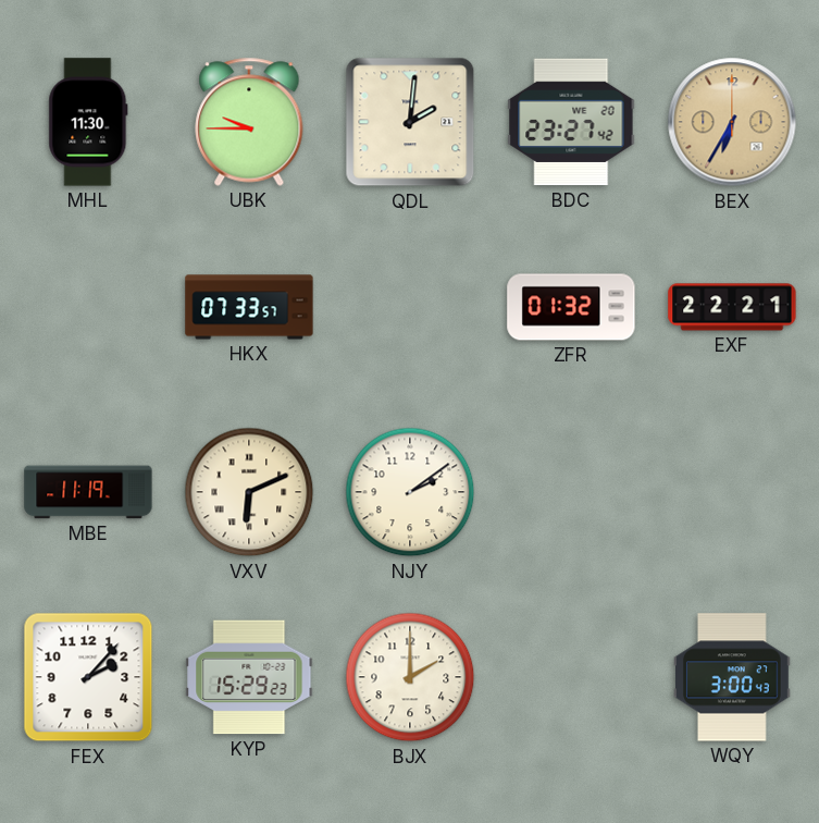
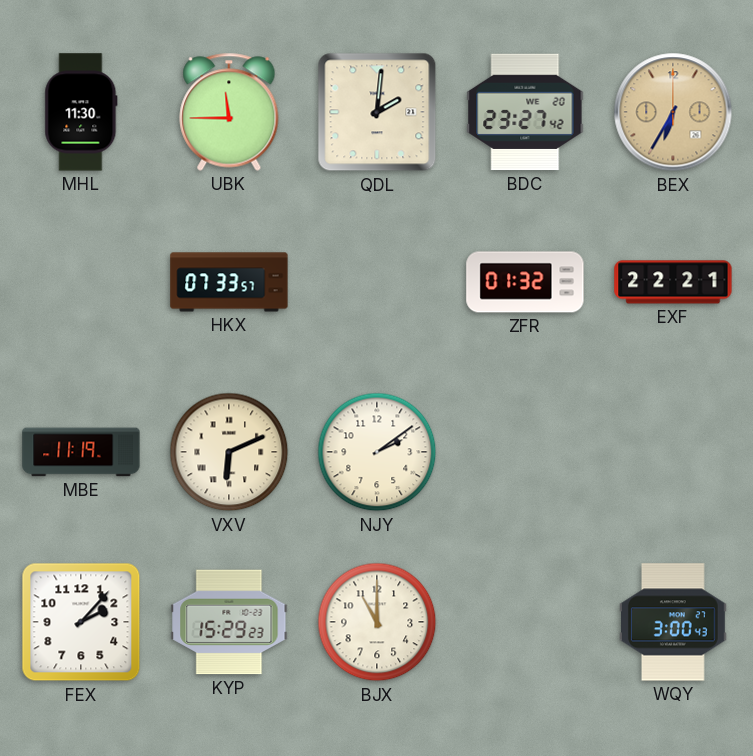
UBK: 9:45 -> 11:45 (229, 112)
BJX: 2:00 -> 11:00 (377, 622)
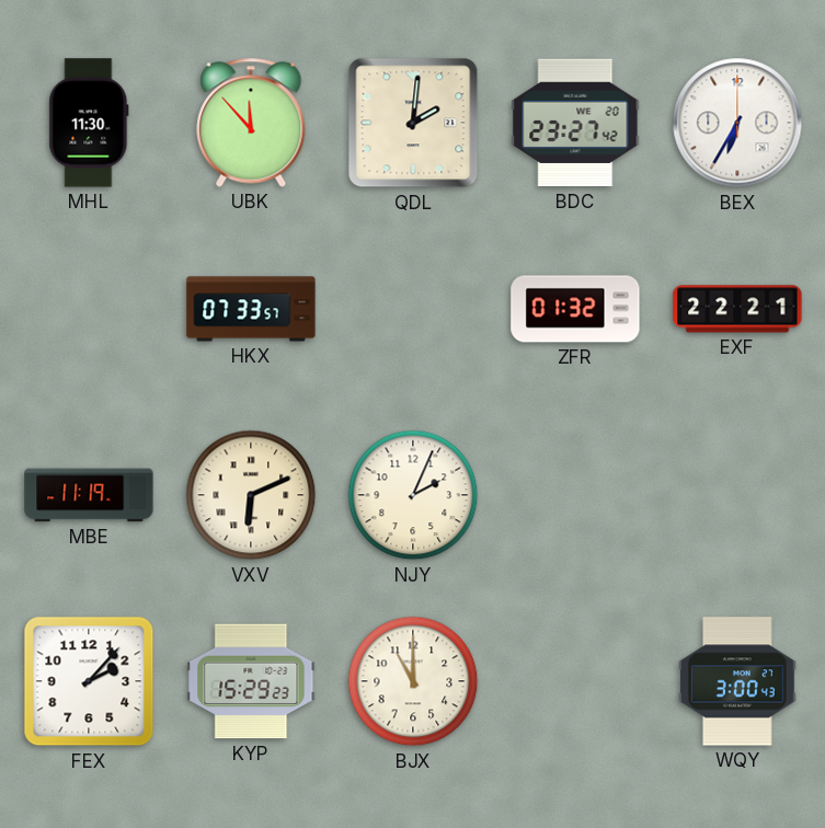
UBK: 11:45 -> 11:53 (251, 123)
BEX dial: champagne -> white (737, 123)
NJY: 2:09 -> 2:04 (413, 495)
